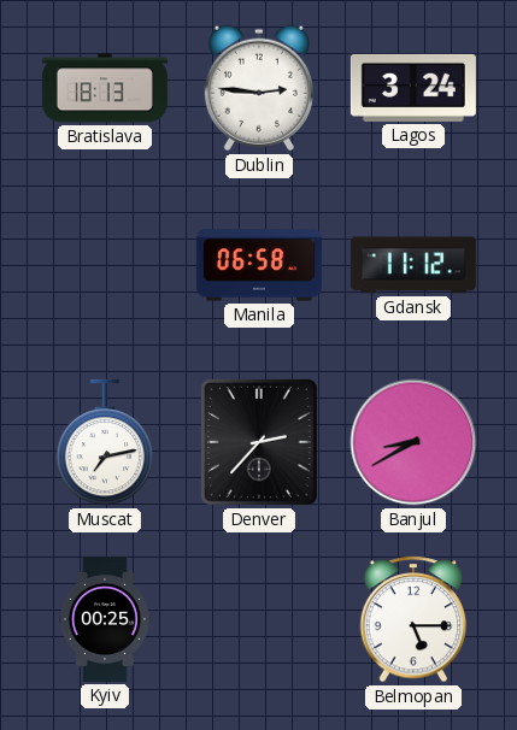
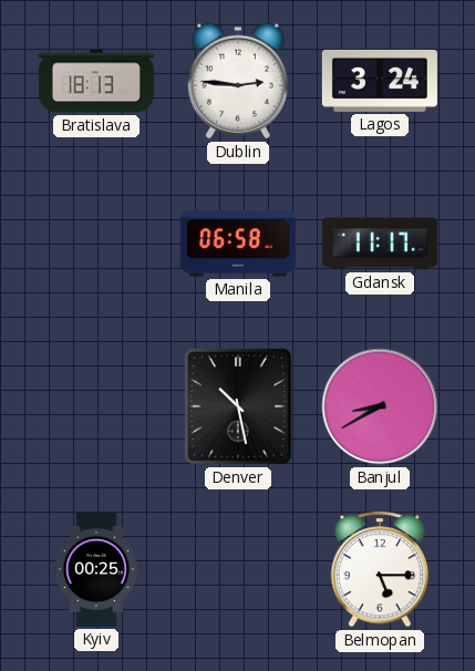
Gdansk: 11:12 -> 11:17 (380, 244)
Muscat: 7:13 -> none (105, 442)
Denver: 2:37 -> 10:28 (238, 406)
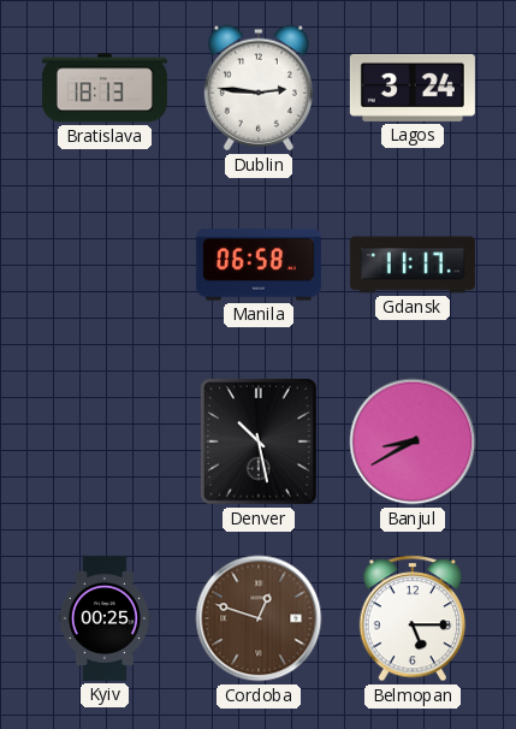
Cordoba: none -> 12:48 (259, 618)
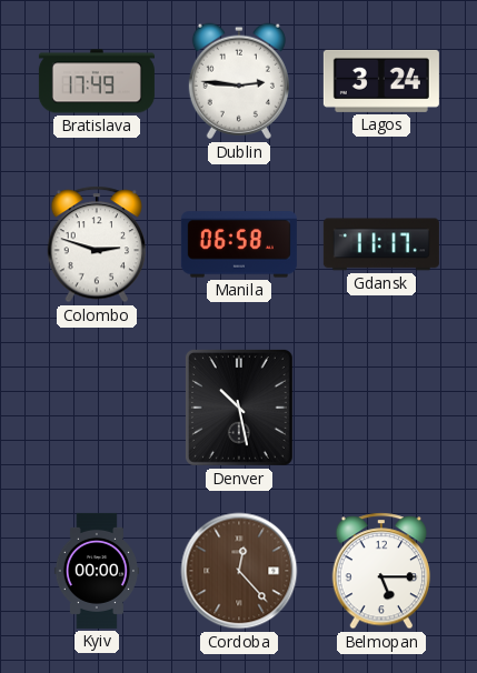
Bratislava: 18:13 -> 17:49 (97, 81)
Colombo: none -> 2:48 (97, 244)
Banjul: 8:40 -> none (413, 441)
Kyiv: 00:25 -> 00:00 (97, 571)
Cordoba: 12:48 -> 12:23 (239, 571)
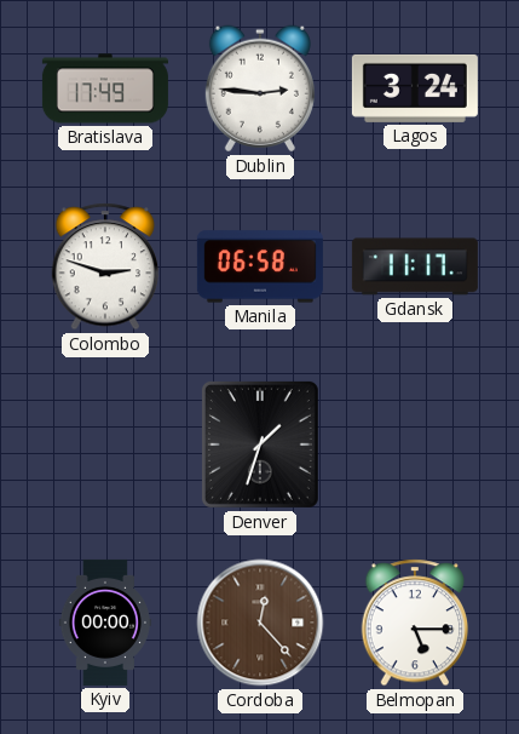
Denver: 10:28 -> 1:33 (260, 445)
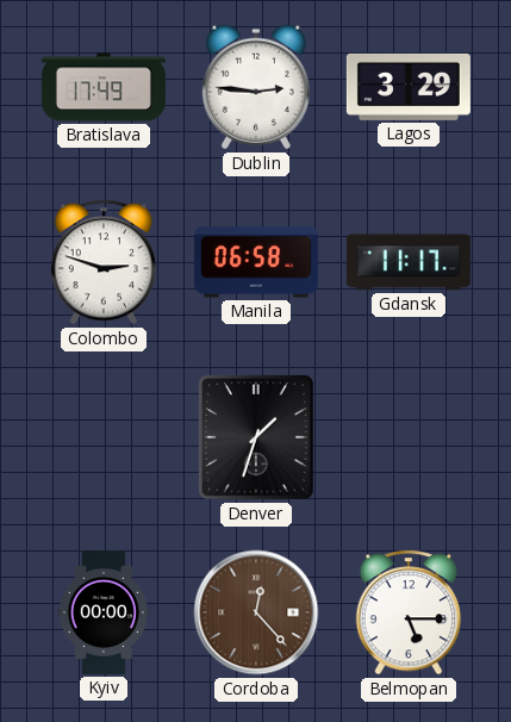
Lagos: 3:24 -> 3:29 (409, 87)
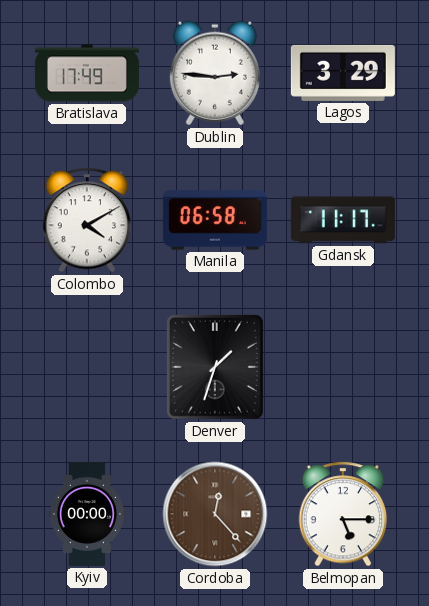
Colombo: 2:48 -> 4:10 (87, 220)
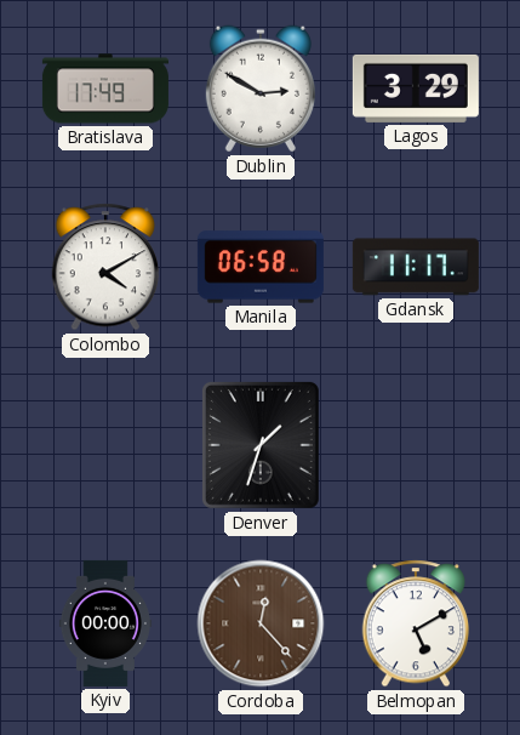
Dublin: 2:46 -> 2:50 (261, 89)
Belmopan: 5:15 -> 5:10 (416, 623)
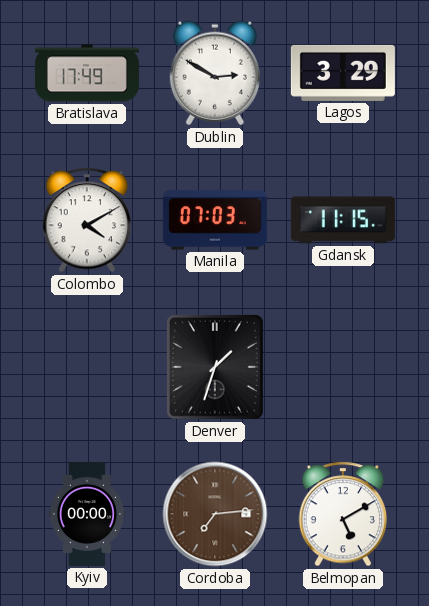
Manila: 06:58 -> 07:03 (215, 220)
Gdansk: 11:17 -> 11:15 (343, 220)
Cordoba: 12:23 -> 7:14 (215, 514)
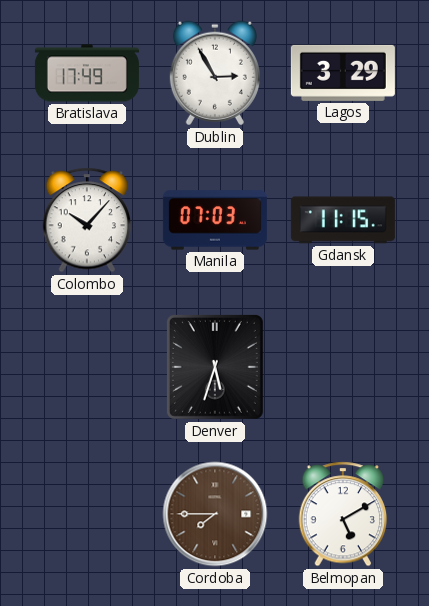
Dublin: 2:50 -> 2:55 (215, 73)
Colombo: 4:10 -> 10:07 (87, 220)
Denver: 1:33 -> 5:33 (215, 367)
Kyiv: 00:00 -> none (87, 514)
Cordoba: 7:14 -> 7:45 (215, 514)
